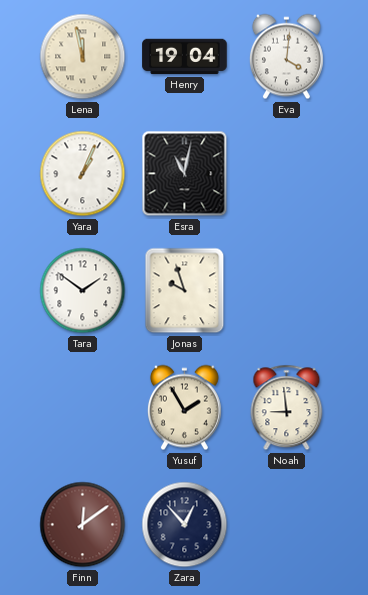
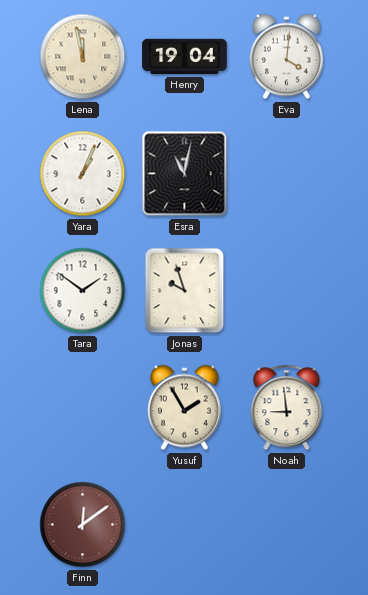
Zara: 12:53 -> none (185, 525)
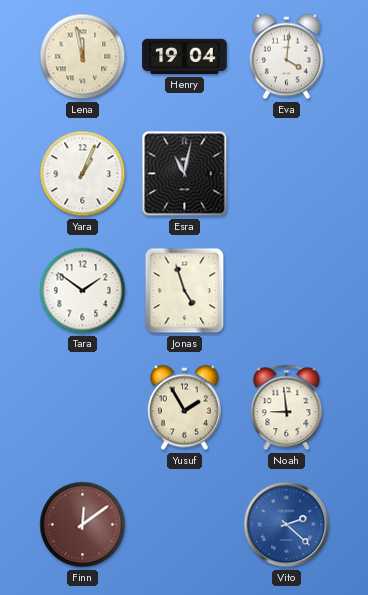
Jonas: 9:57 -> 4:57 (185, 291)
Vito: none -> 2:22 (287, 525)
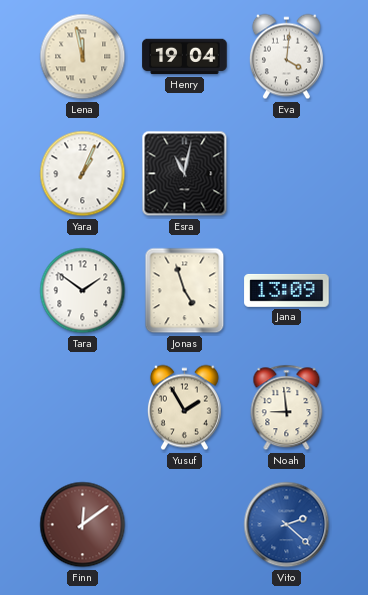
Jana: none -> 13:09 (287, 290)
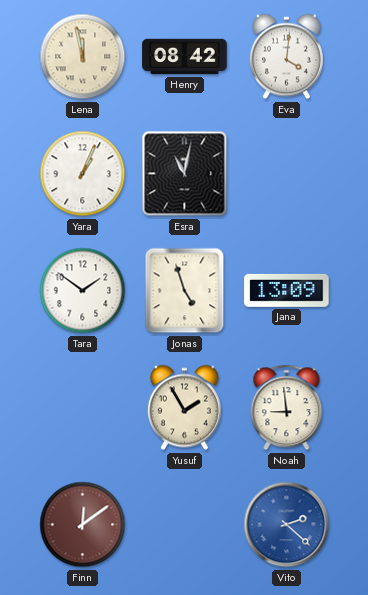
Henry: 19:04 -> 08:42 (185, 57)
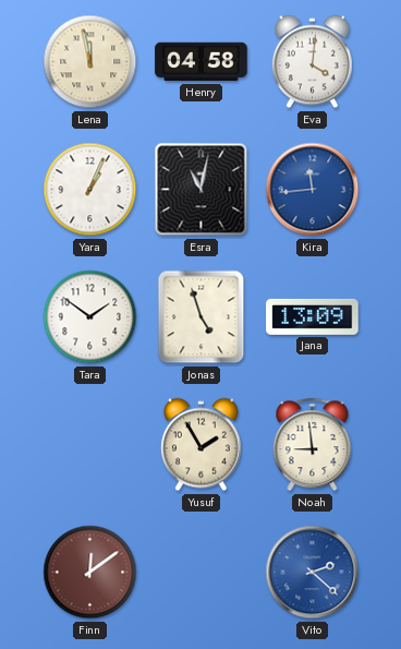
Henry: 08:42 -> 04:58 (202, 62)
Kira: none -> 11:44 (313, 190)
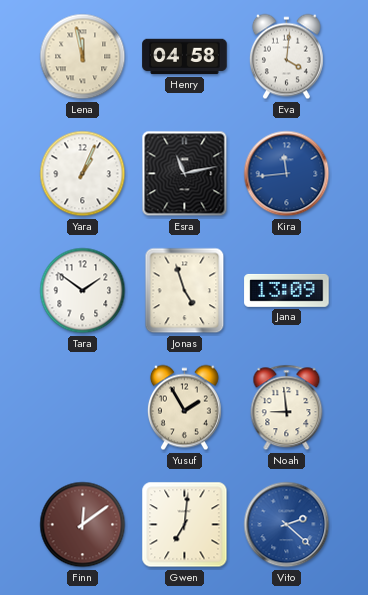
Esra: 11:02 -> 11:13 (185, 174)
Gwen: none -> 7:01 (185, 525)
